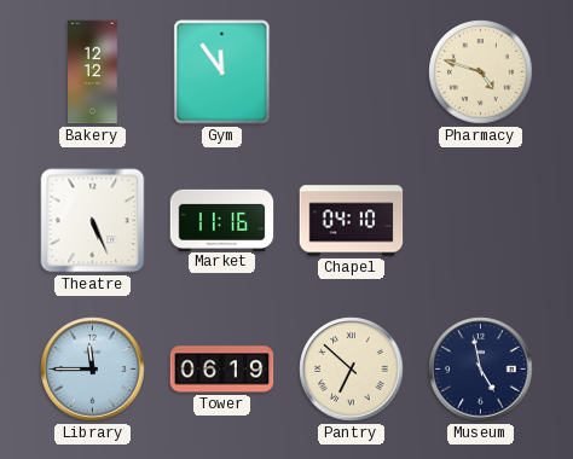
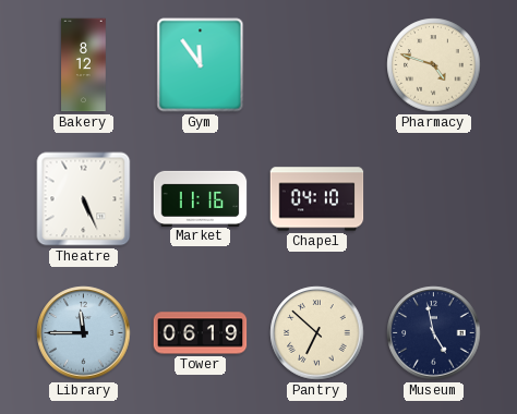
Bakery: 12:12 -> 8:12 (84, 65)
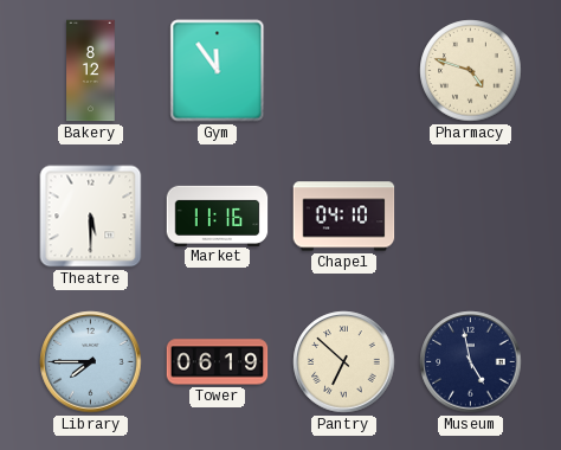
Theatre: 5:26 -> 5:30 (91, 217)
Library: 11:45 -> 7:45 (91, 362)
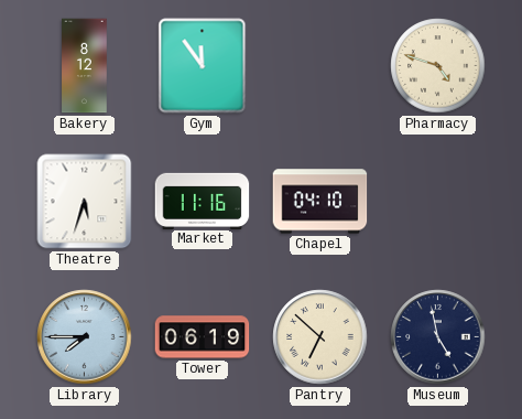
Theatre: 5:30 -> 5:33 (85, 202)
